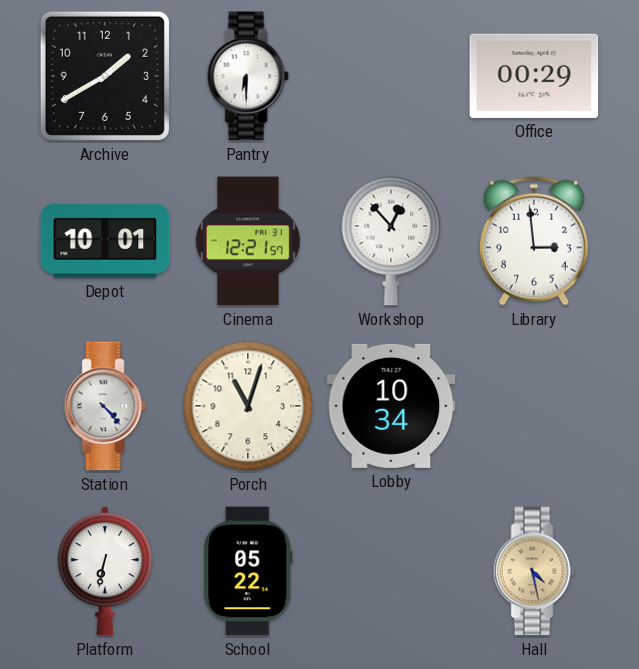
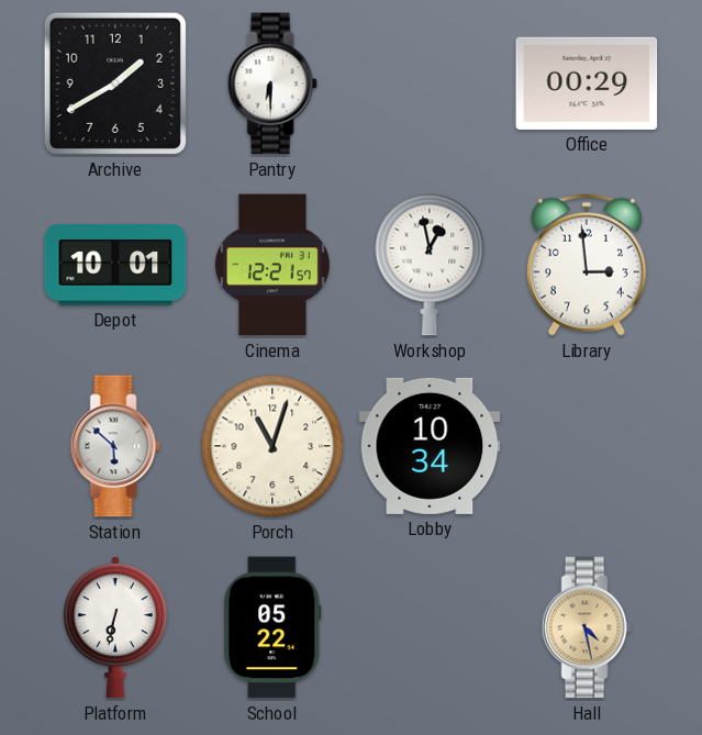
Workshop: 12:53 -> 12:58 (430, 265)
Station: 4:23 -> 5:52 (115, 446)
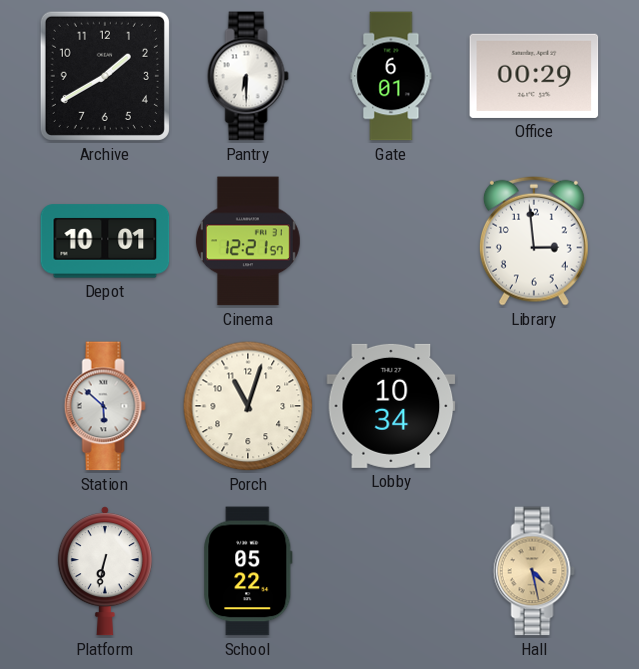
Gate: none -> 6:01 (391, 76)
Workshop: 12:58 -> none (430, 265)
